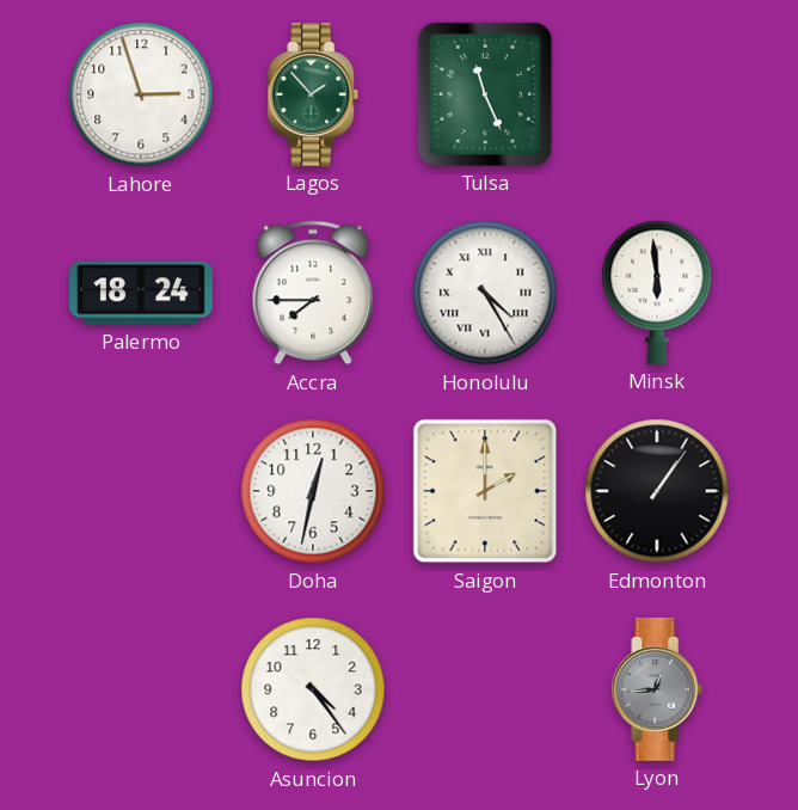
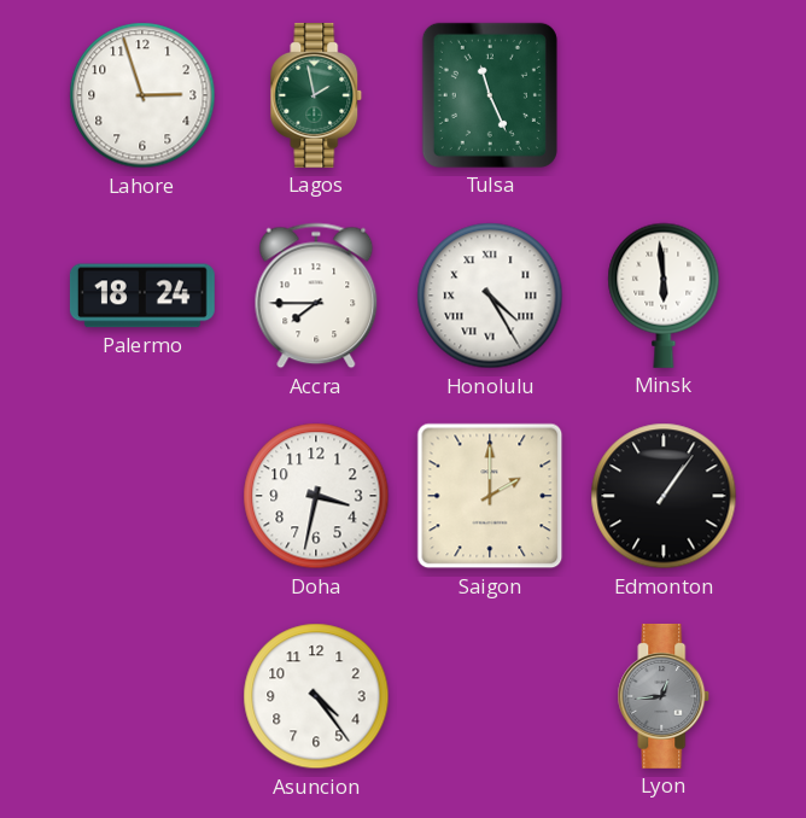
Lagos: 1:53 -> 1:58 (316, 95)
Doha: 12:32 -> 3:32 (316, 496)
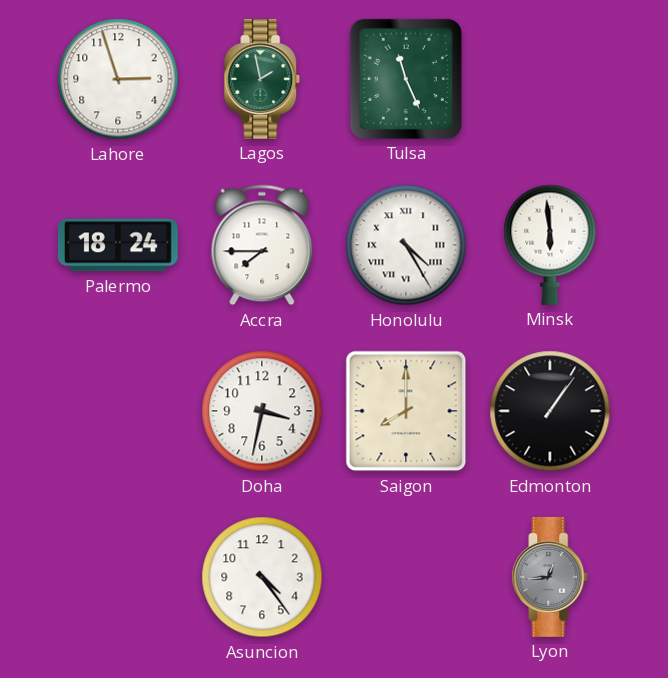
Saigon: 2:00 -> 8:00 (406, 411)
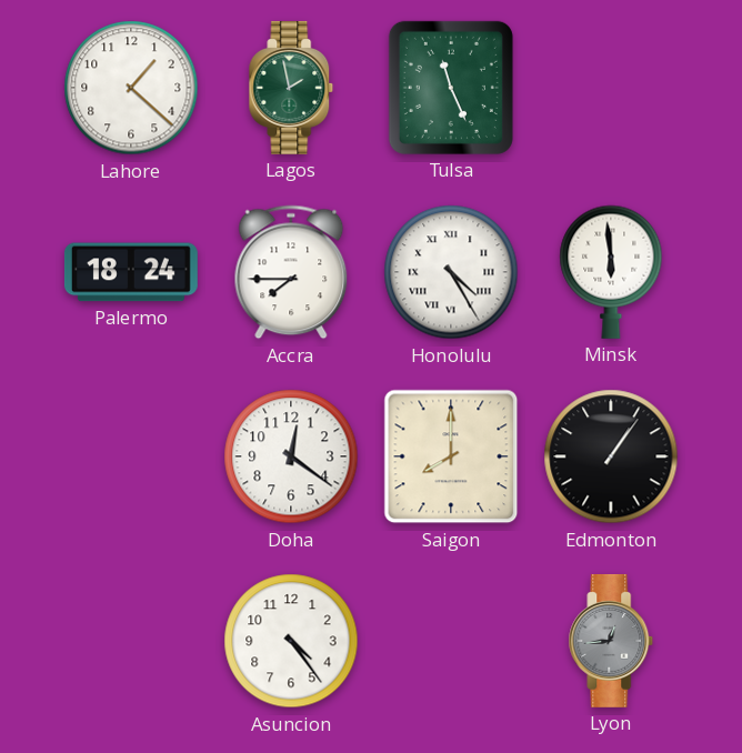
Lahore: 2:57 -> 1:22 (131, 88)
Doha: 3:32 -> 12:21 (291, 456)
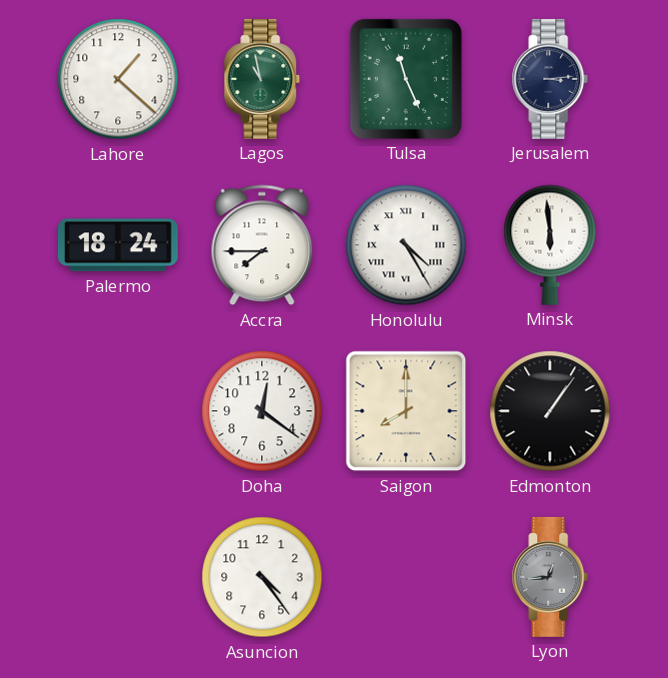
Lagos: 1:58 -> 10:58 (262, 79)
Jerusalem: none -> 3:14 (550, 79)
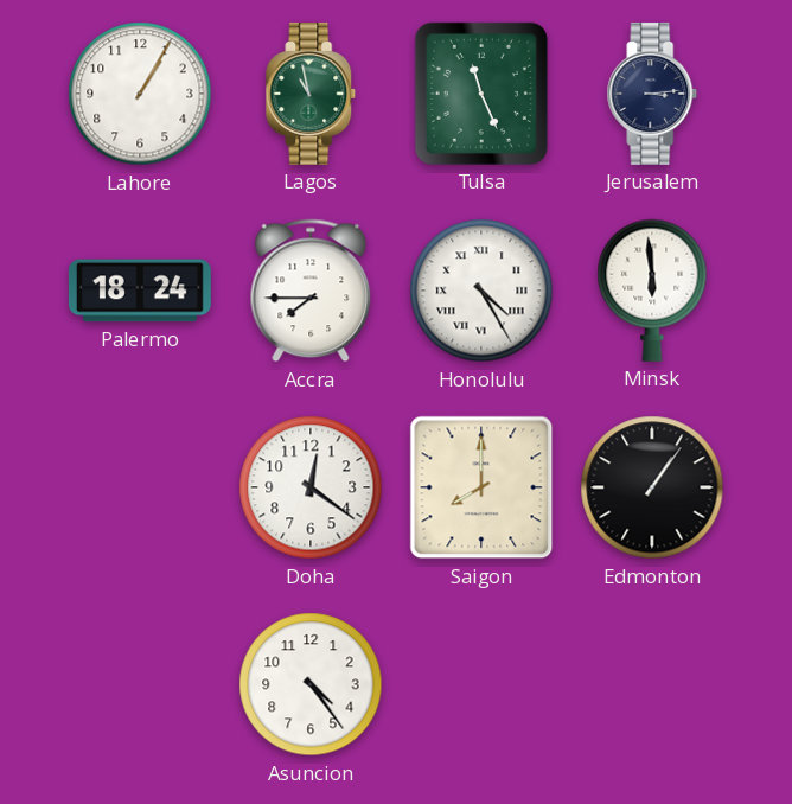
Lahore: 1:22 -> 1:05 (140, 94)
Lyon: 12:44 -> none (550, 577)
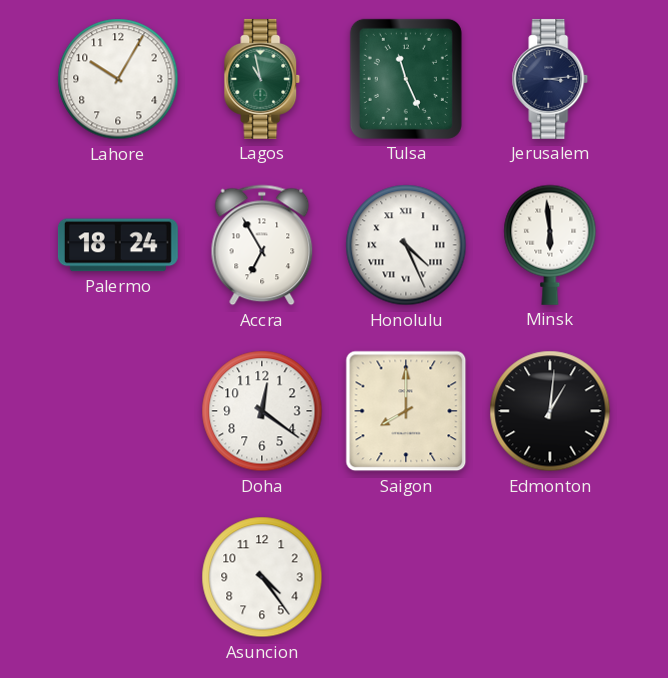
Lahore: 1:05 -> 10:05 (118, 79)
Accra: 7:45 -> 6:55 (262, 245)
Honolulu: 4:25 -> 4:26 (406, 245)
Edmonton: 1:06 -> 1:01 (550, 411)
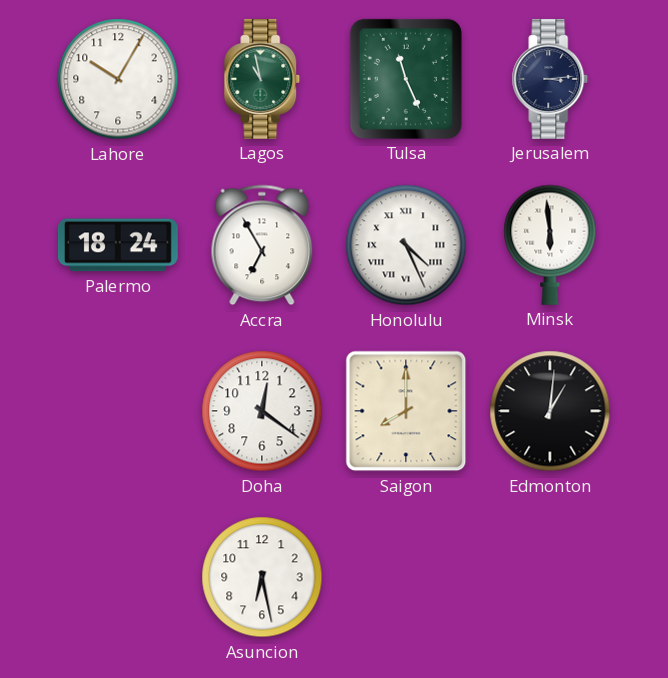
Asuncion: 4:24 -> 6:28 (262, 577)
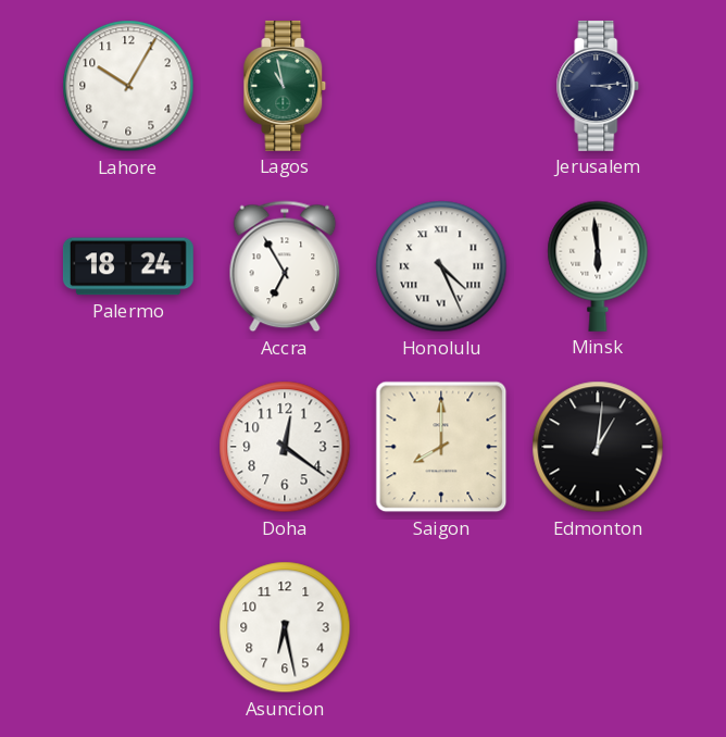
Tulsa: 11:26 -> none (406, 79)
